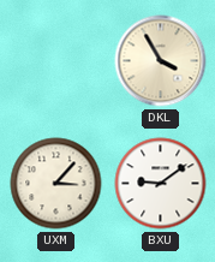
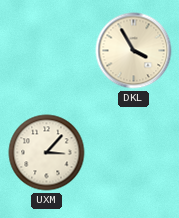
BXU: 9:09 -> none (161, 184)
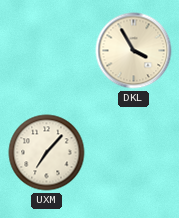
UXM: 3:07 -> 7:07 (47, 153)
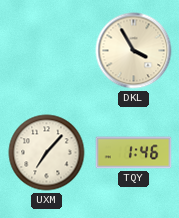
TQY: none -> 1:46 (134, 153)
